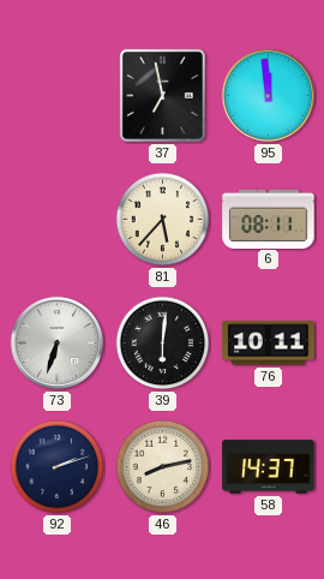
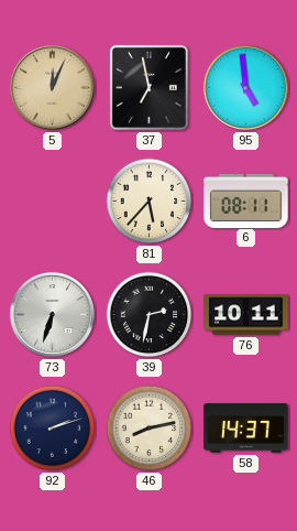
5: none -> 12:04 (52, 87)
95: 11:59 -> 4:59 (245, 87)
39: 6:01 -> 2:32 (150, 315)
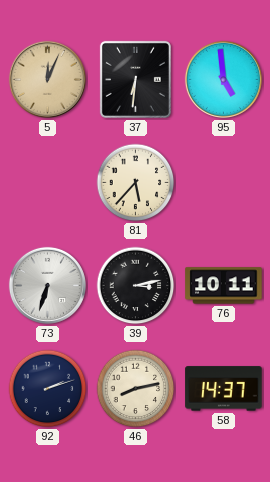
37: 6:58 -> 6:31 (135, 79)
6: 08:11 -> none (246, 201)
39: 2:32 -> 3:13 (136, 286)
